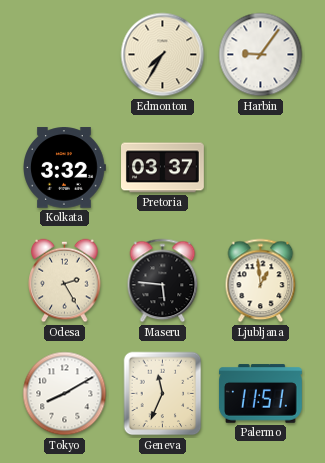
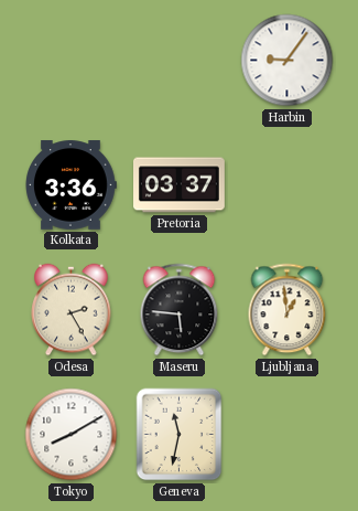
Edmonton: 7:35 -> none (163, 55)
Kolkata: 3:32 -> 3:36 (70, 185)
Geneva: 11:34 -> 11:32 (180, 435)
Palermo: 11:51 -> none (260, 394)
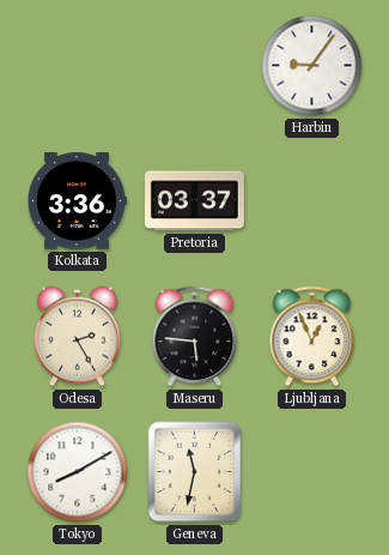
Ljubljana: 12:59 -> 12:56 (312, 337)
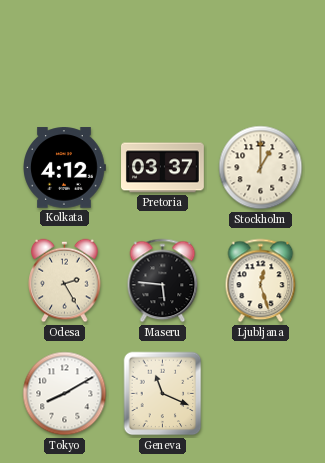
Harbin: 9:06 -> none (312, 66)
Kolkata: 3:36 -> 4:12 (64, 168)
Stockholm: none -> 1:00 (261, 168)
Ljubljana: 12:56 -> 12:27 (261, 281)
Geneva: 11:32 -> 11:19 (163, 394)
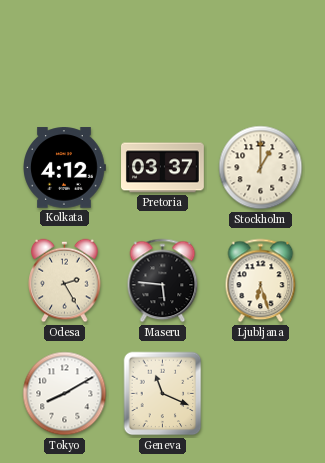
Ljubljana: 12:27 -> 6:27 (261, 281)
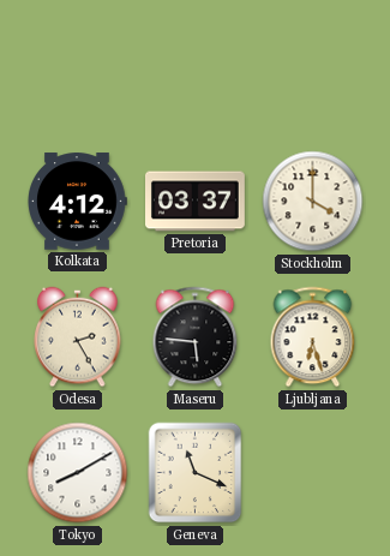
Stockholm: 1:00 -> 4:00 (313, 202)
